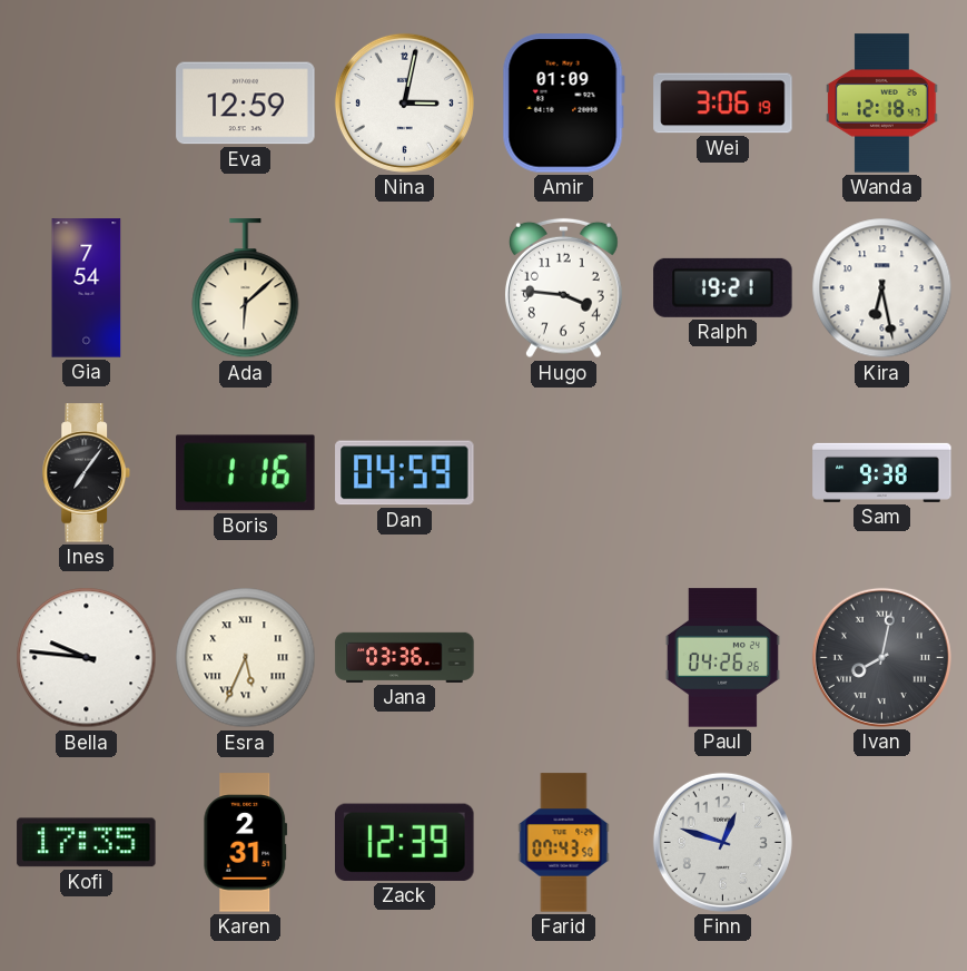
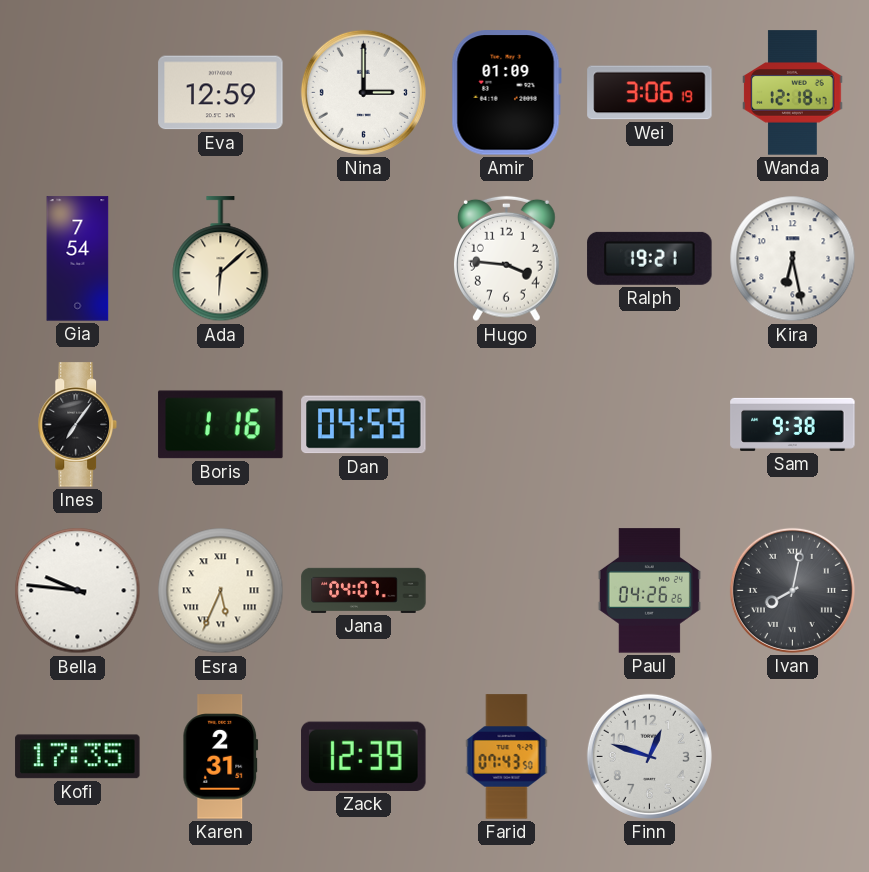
Nina: 3:02 -> 3:00 (363, 92)
Jana: 03:36 -> 04:07 (364, 590)
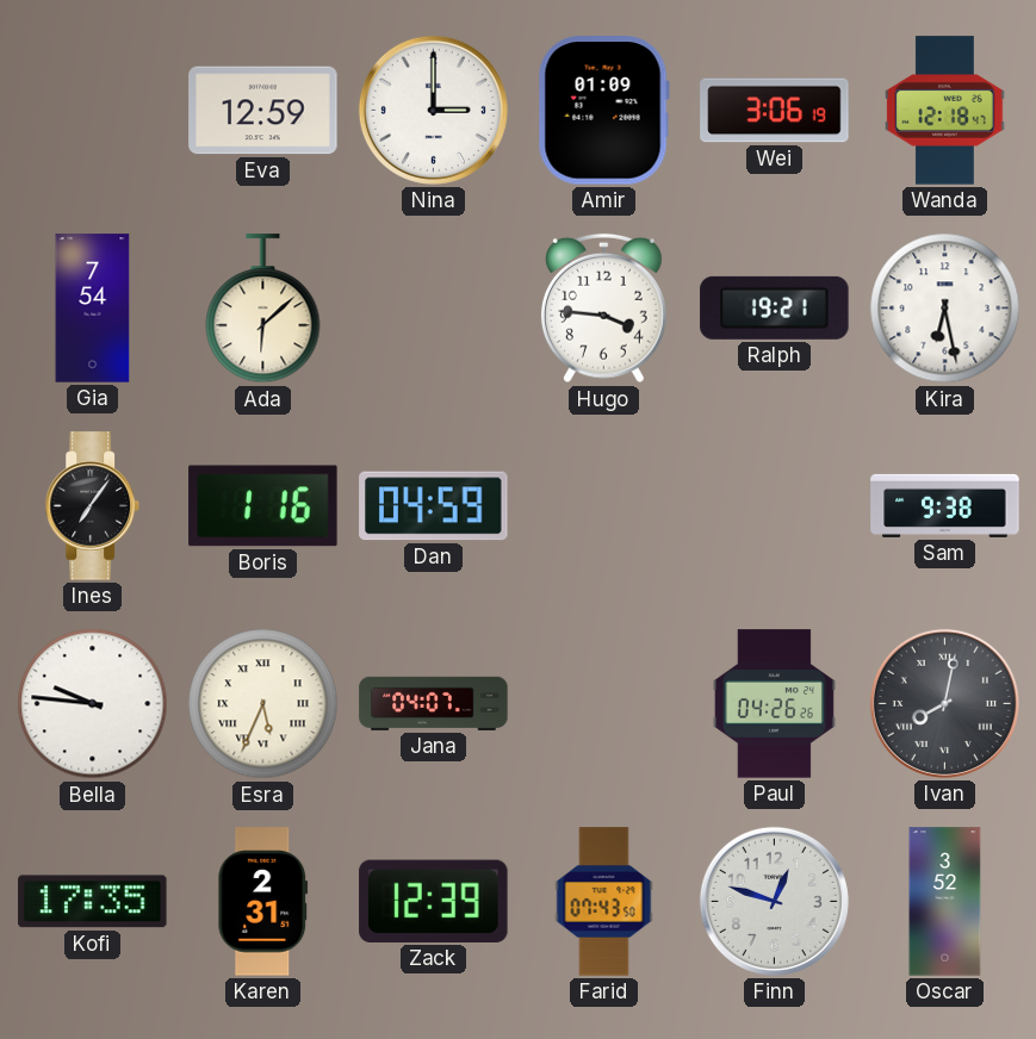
Oscar: none -> 3:52 (945, 902)
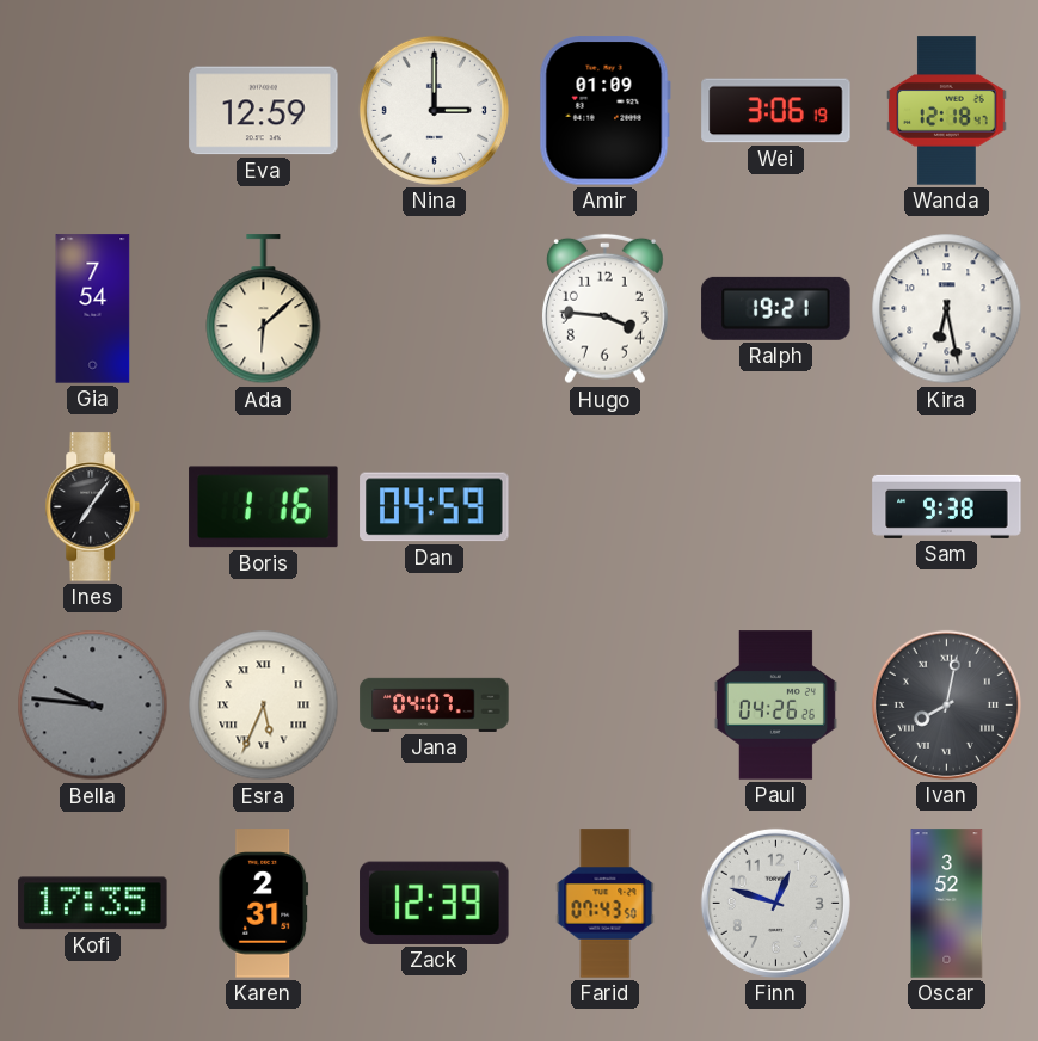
Bella dial: white -> grey (93, 706)
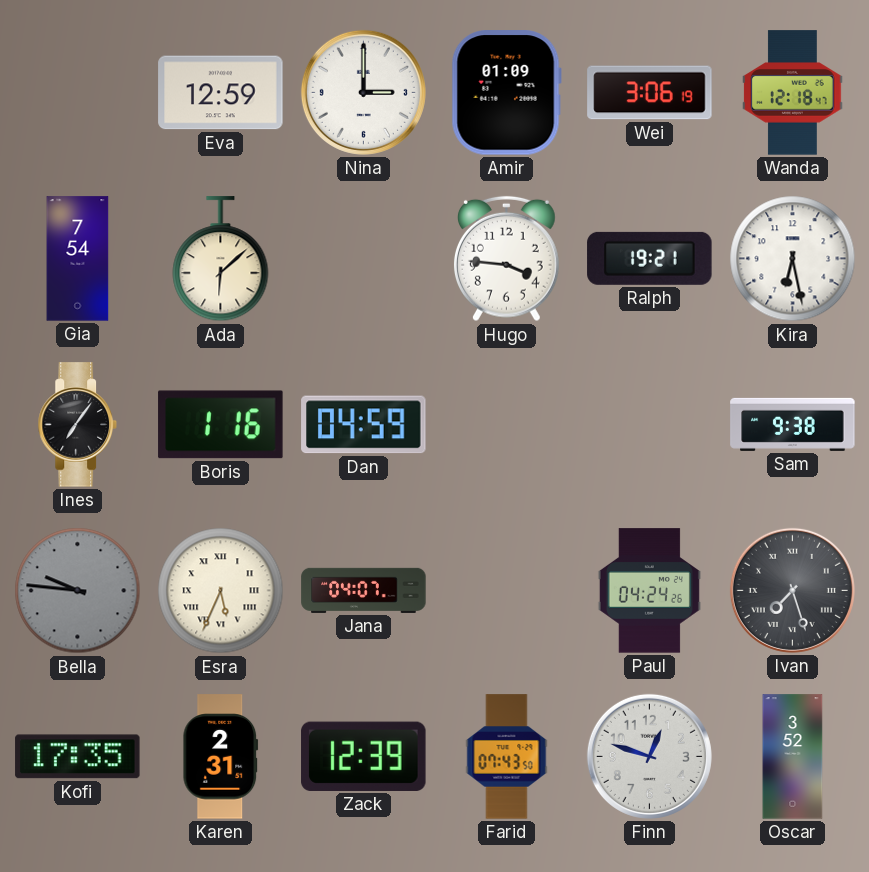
Paul: 04:26 -> 04:24 (649, 591)
Ivan: 8:02 -> 7:27 (792, 590)
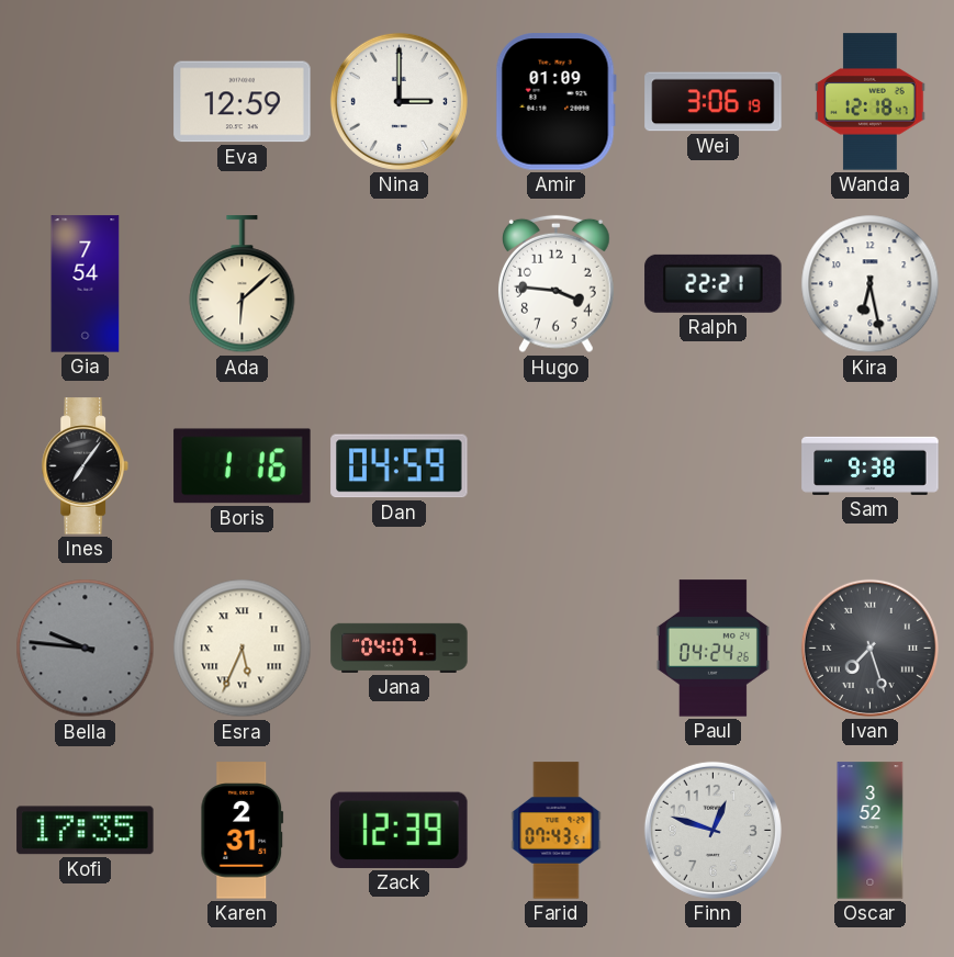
Ralph: 19:21 -> 22:21 (714, 283)
Farid: 07:43:50 -> 07:43:51 (557, 831)
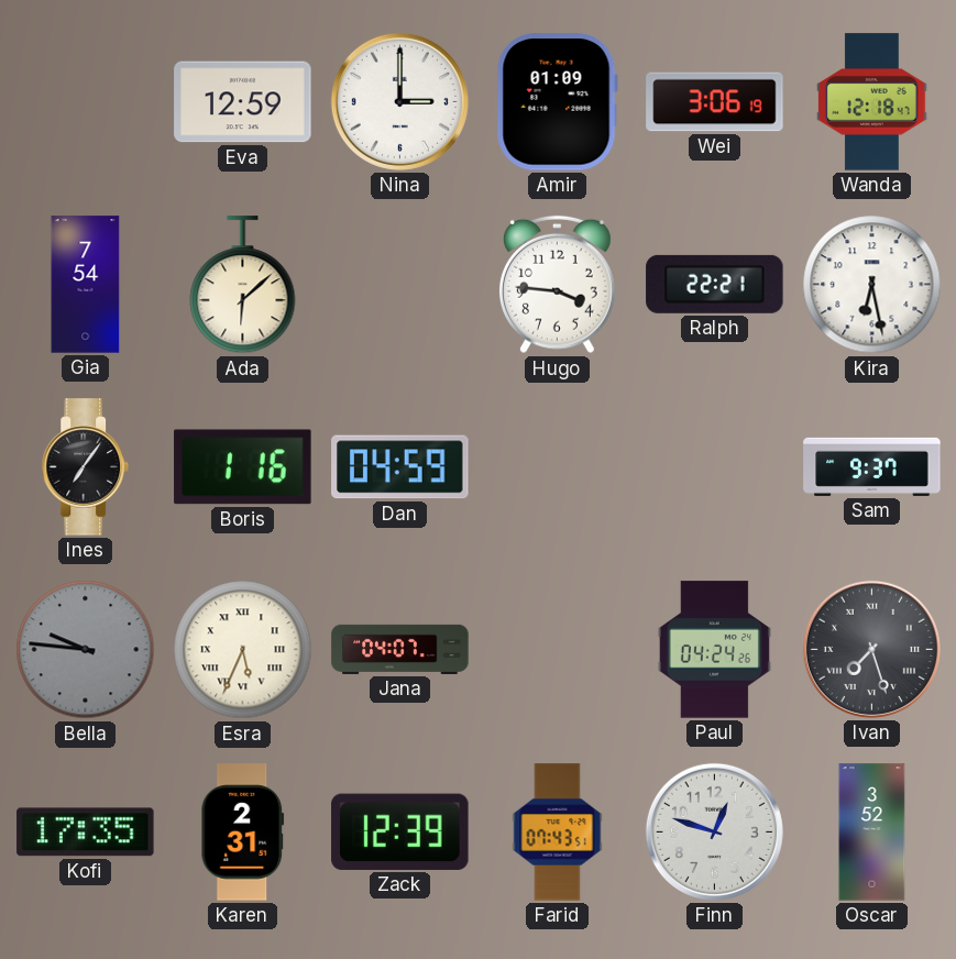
Sam: 9:38 -> 9:37 (872, 466)
